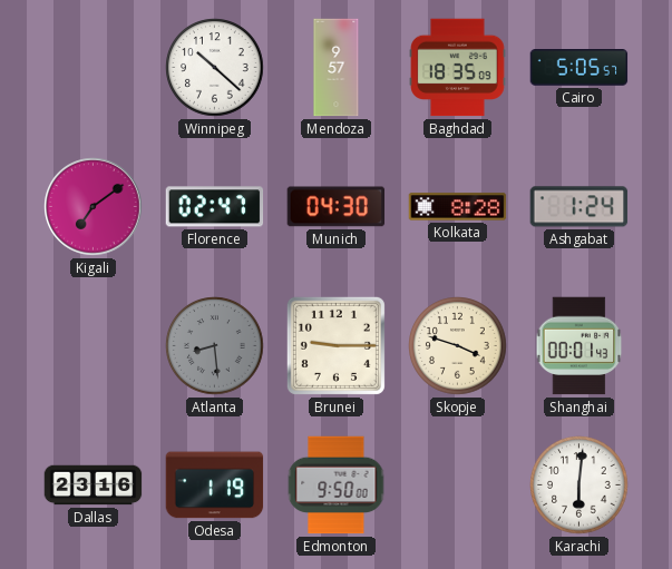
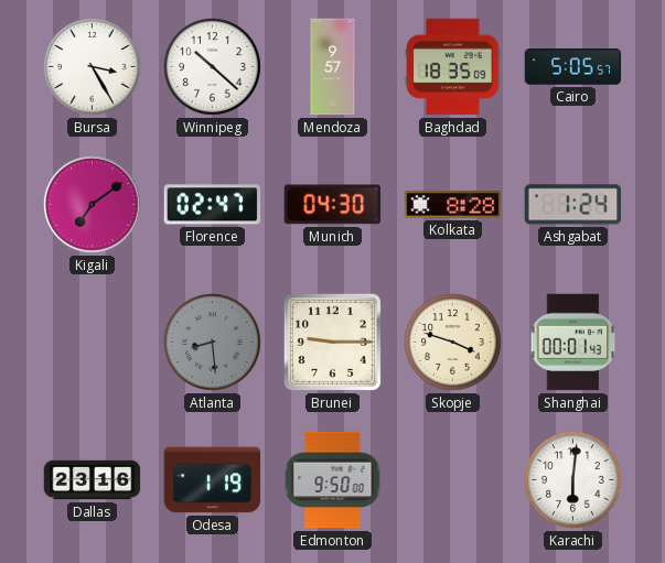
Bursa: none -> 3:25 (93, 67)
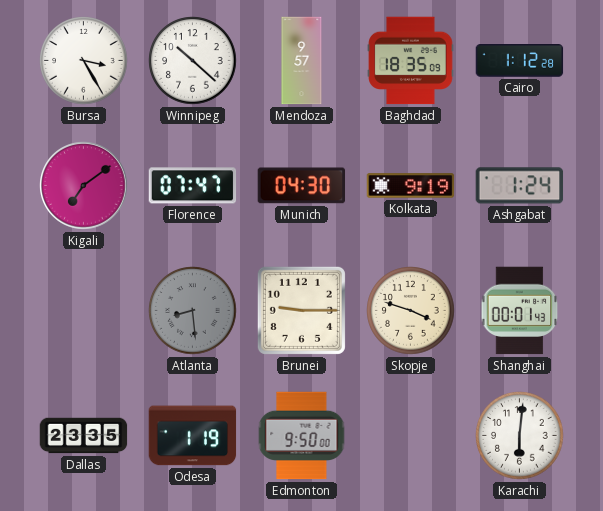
Cairo: 5:05 -> 1:12 (520, 61)
Florence: 02:47 -> 07:47 (193, 186)
Kolkata: 8:28 -> 9:19 (411, 186)
Dallas: 23:16 -> 23:35 (84, 436)
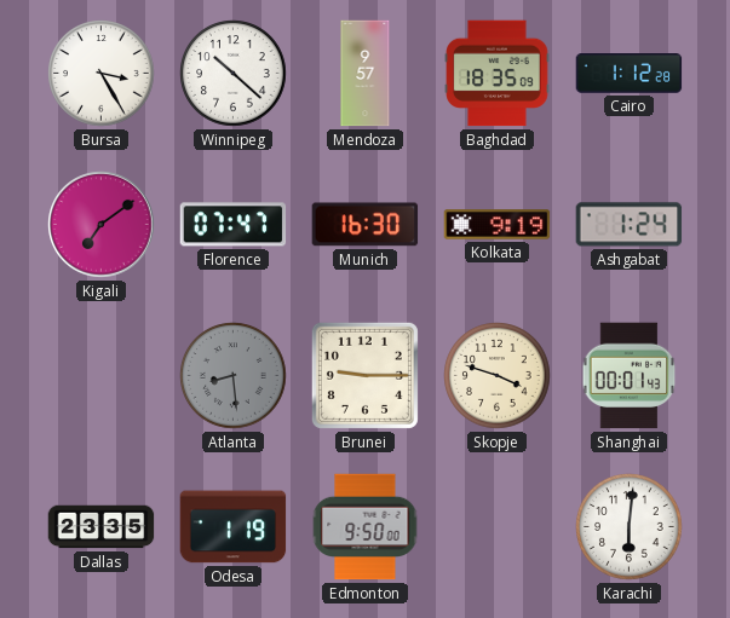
Munich: 04:30 -> 16:30 (366, 225)
